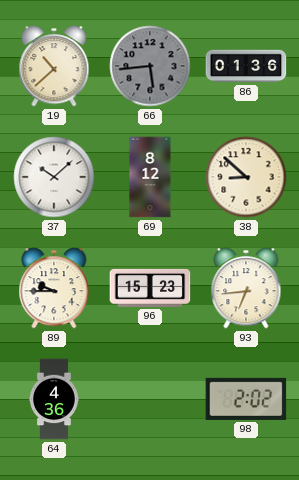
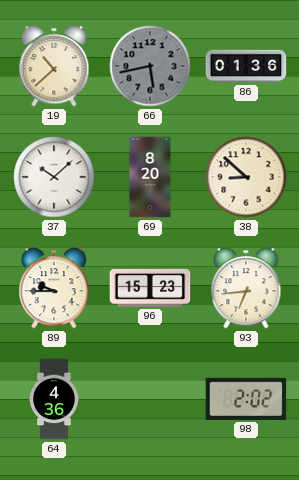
66: 5:44 -> 5:43 (150, 66)
69: 8:12 -> 8:20 (150, 177)
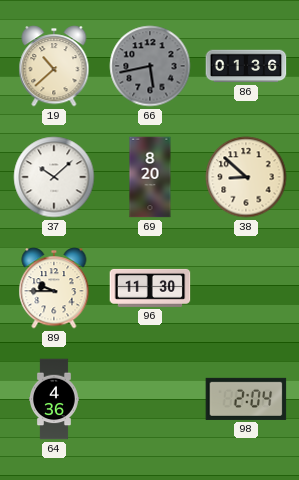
96: 15:23 -> 11:30 (150, 288)
93: 6:44 -> none (246, 288)
98: 2:02 -> 2:04 (246, 399)
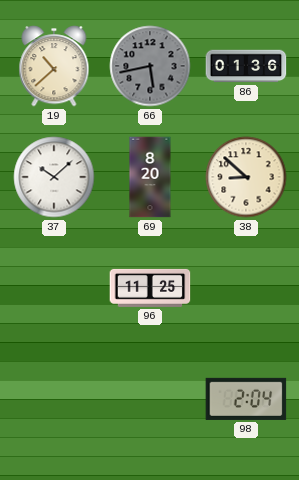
89: 9:45 -> none (54, 288)
96: 11:30 -> 11:25 (150, 288)
64: 4:36 -> none (55, 399)
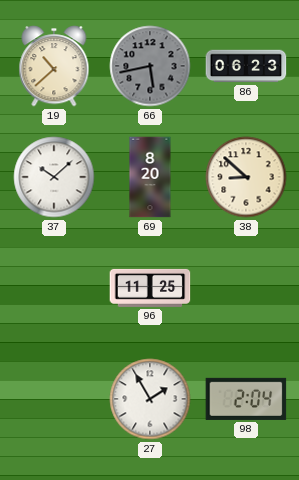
86: 01:36 -> 06:23 (246, 66)
27: none -> 1:55 (150, 399)
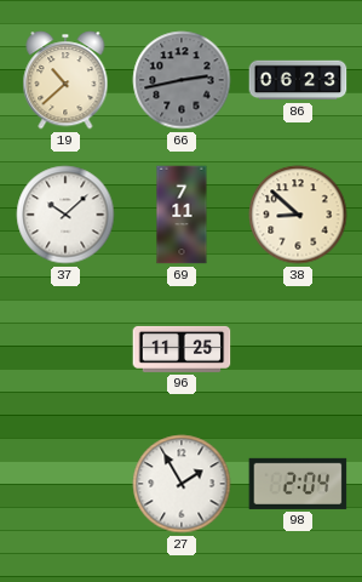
66: 5:43 -> 2:43 (182, 80)
69: 8:20 -> 7:11 (182, 215)
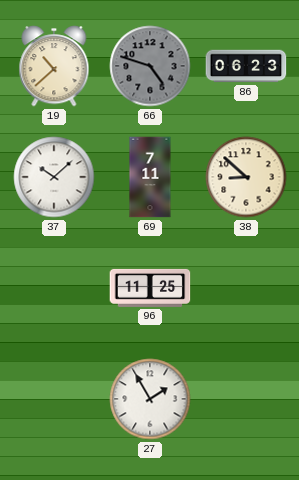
66: 2:43 -> 4:48 (150, 66)
98: 2:04 -> none (298, 484)
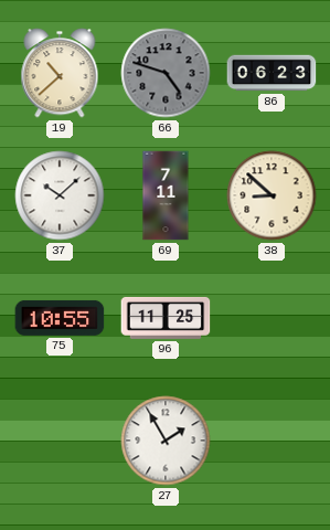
75: none -> 10:55 (60, 318)
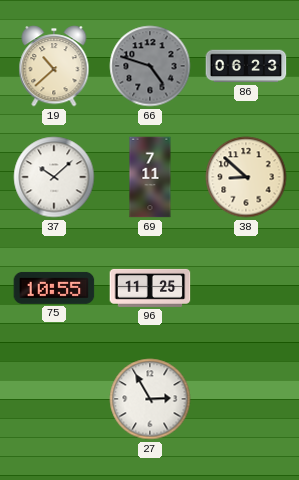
27: 1:55 -> 2:55 (150, 399)
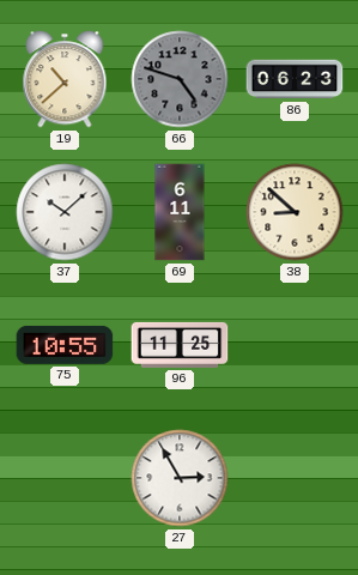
69: 7:11 -> 6:11 (180, 212)
